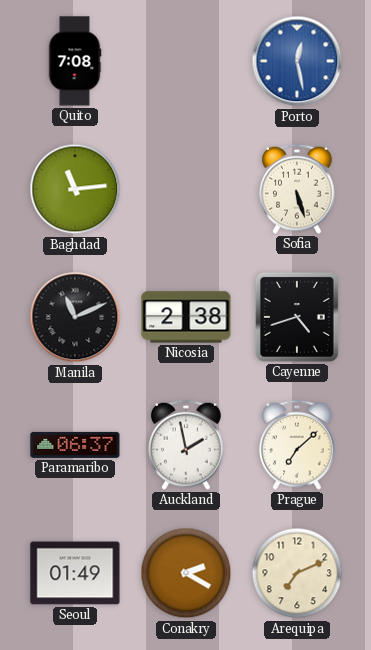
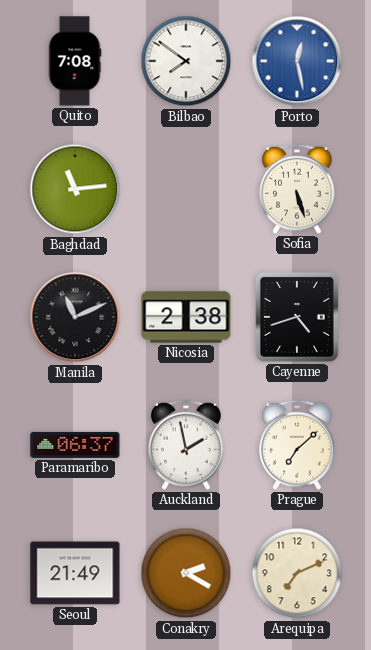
Bilbao: none -> 7:51 (186, 61)
Seoul: 01:49 -> 21:49 (75, 573)
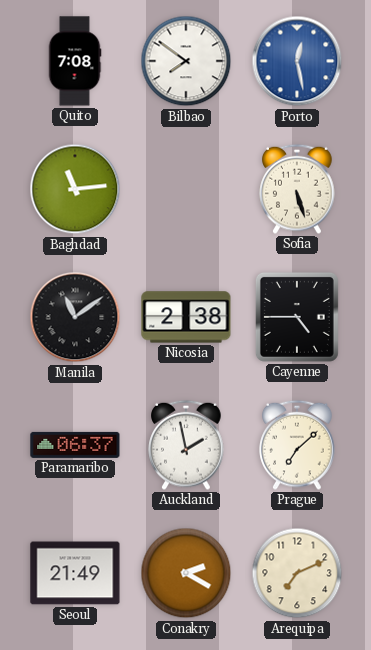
Manila: 11:11 -> 11:09 (75, 317)
Cayenne: 4:42 -> 4:45 (297, 317)
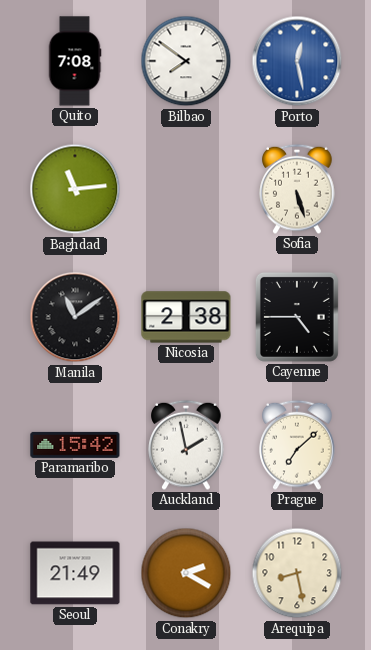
Paramaribo: 06:37 -> 15:42 (75, 445)
Arequipa: 7:11 -> 8:28 (297, 573)
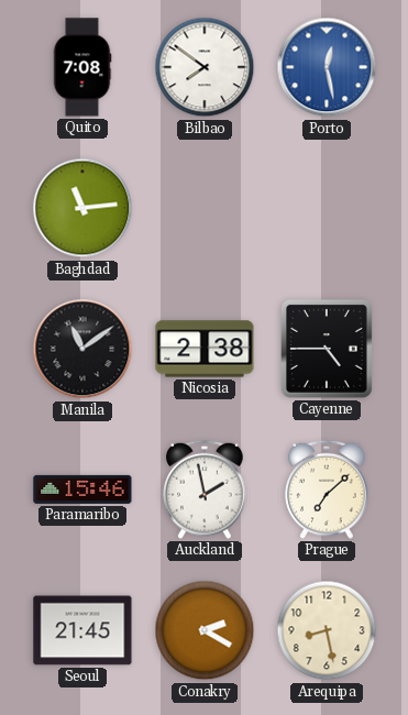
Sofia: 5:27 -> none (297, 189)
Paramaribo: 15:42 -> 15:46 (82, 490)
Seoul: 21:49 -> 21:45 (82, 630)
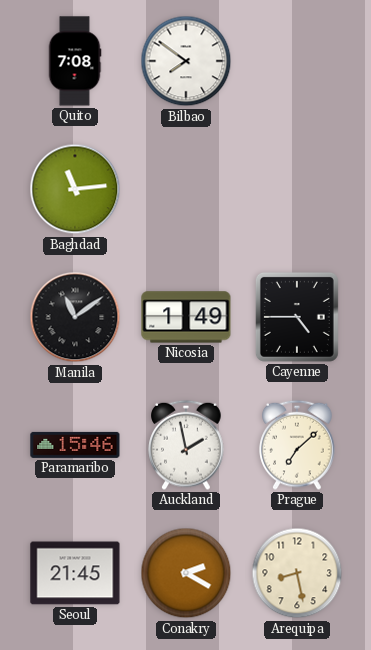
Porto: 12:28 -> none (327, 67)
Nicosia: 2:38 -> 1:49 (186, 317)
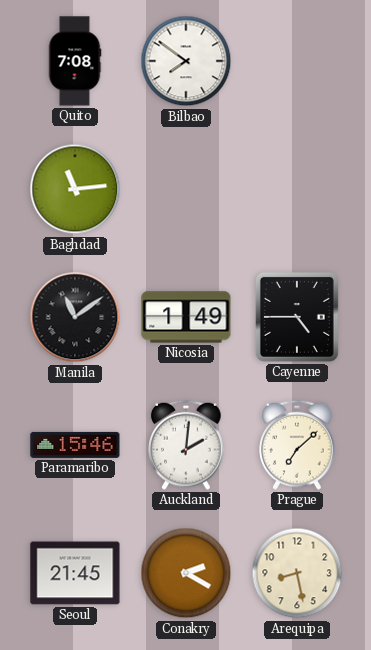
Auckland: 1:58 -> 2:01 (186, 445)
